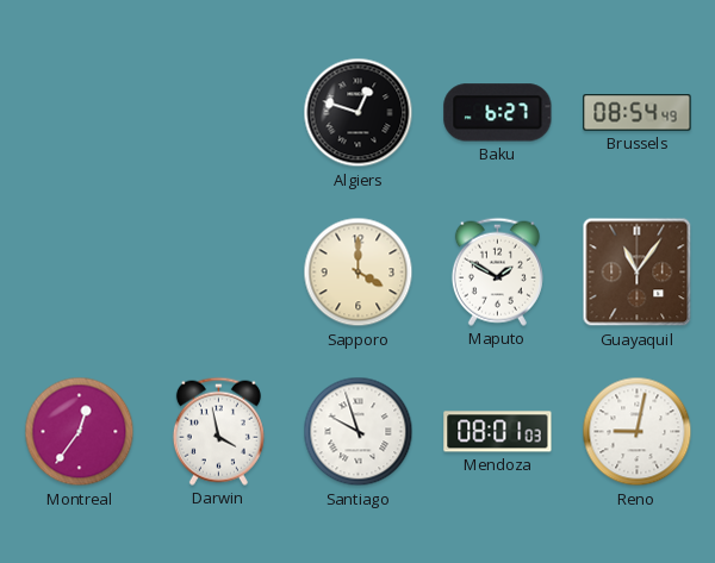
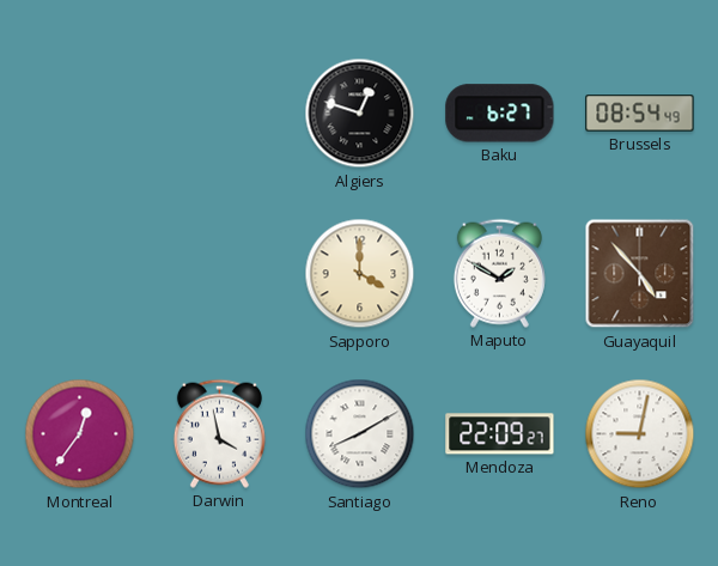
Guayaquil: 11:06 -> 4:53 (640, 274)
Santiago: 9:57 -> 8:10 (360, 434)
Mendoza: 08:01 -> 22:09 (500, 434)
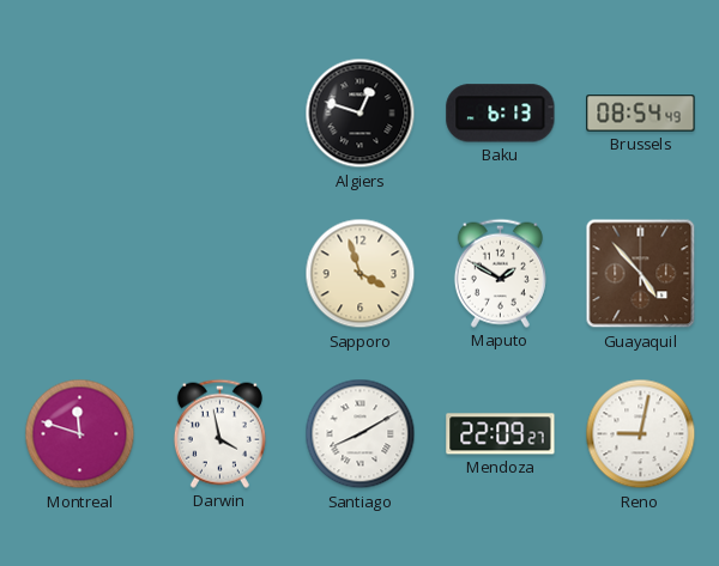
Baku: 6:27 -> 6:13 (501, 114)
Sapporo: 4:00 -> 3:57 (361, 274)
Montreal: 12:36 -> 11:48 (80, 434)
